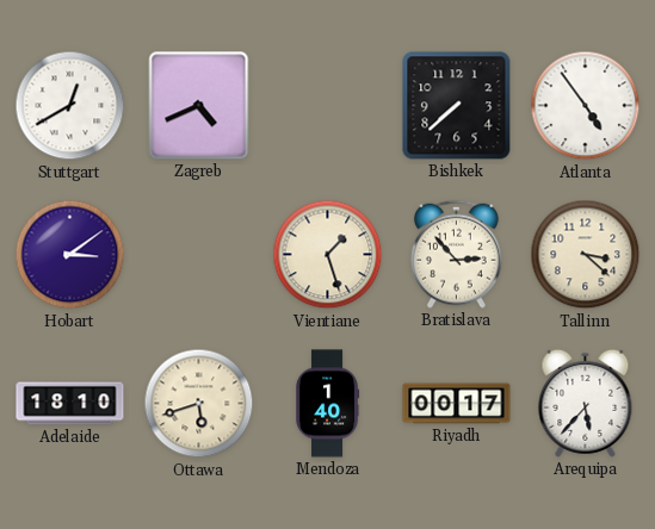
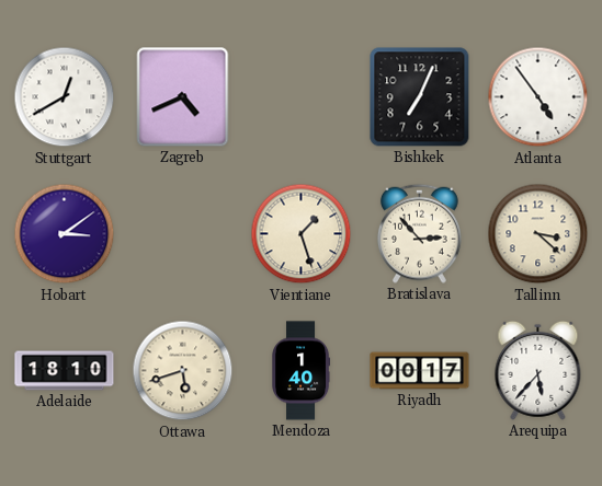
Bishkek: 7:38 -> 7:04 (420, 97)
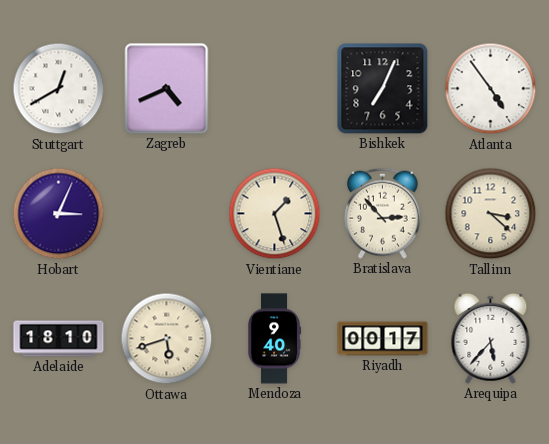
Hobart: 3:09 -> 3:04 (59, 214)
Mendoza: 1:40 -> 9:40 (275, 339)
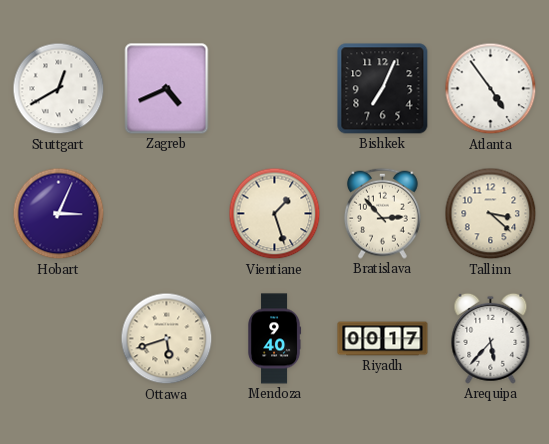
Adelaide: 18:10 -> none (59, 339)
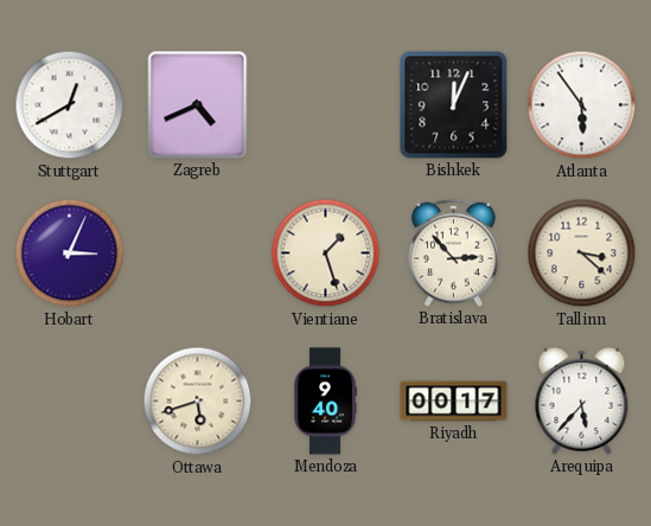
Bishkek: 7:04 -> 12:04 (454, 105)
Atlanta: 4:54 -> 5:54 (582, 105)
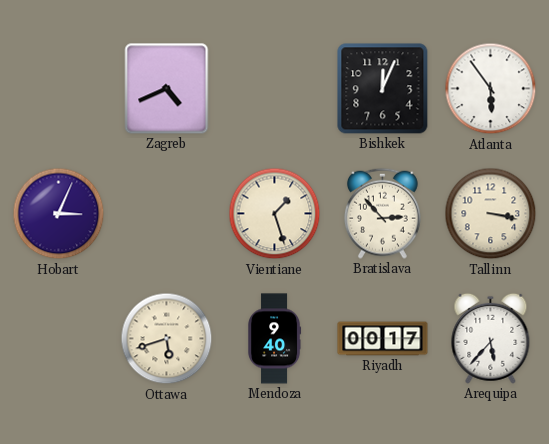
Stuttgart: 12:40 -> none (70, 105)
Tallinn: 3:22 -> 3:17 (491, 214)
